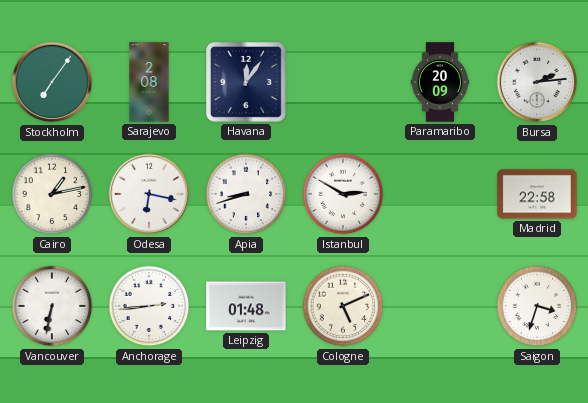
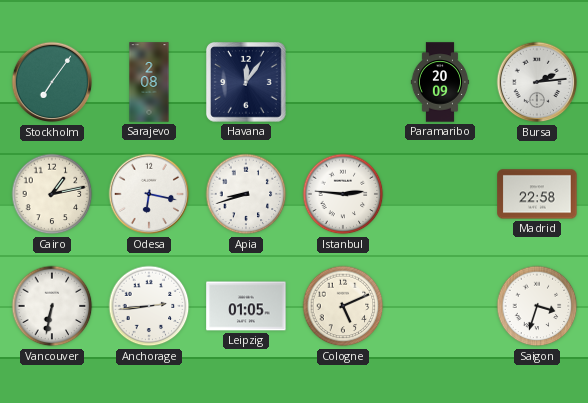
Istanbul: 2:50 -> 2:46 (343, 194)
Leipzig: 01:48 -> 01:05 (246, 306)
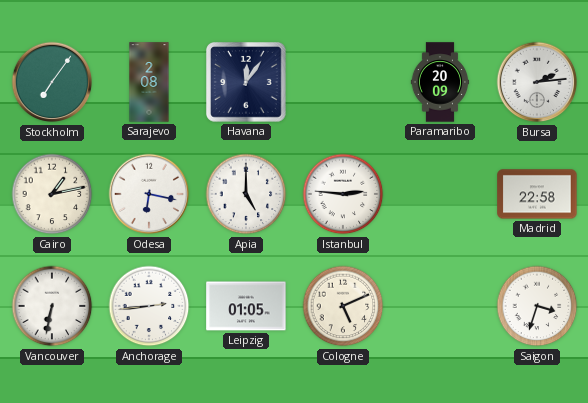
Apia: 8:42 -> 5:00 (246, 194)
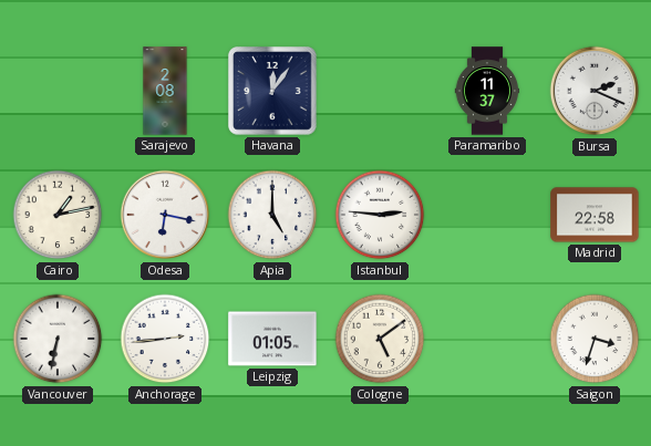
Stockholm: 7:06 -> none (52, 82)
Paramaribo: 20:09 -> 11:37 (487, 91)
Bursa: 2:14 -> 2:19 (595, 91)
Cologne: 5:11 -> 5:09 (380, 339)
